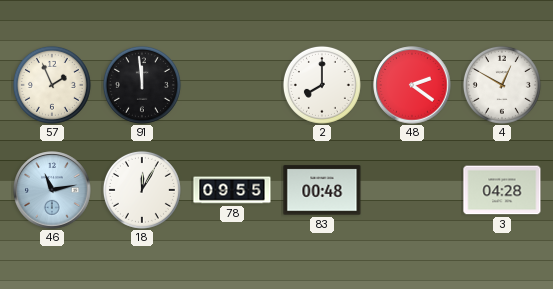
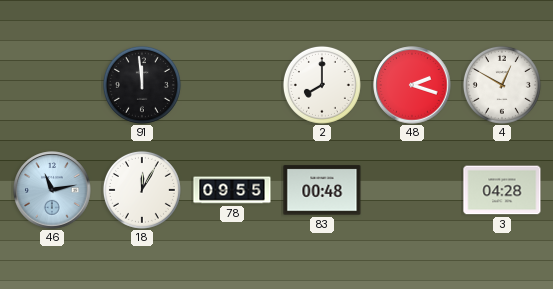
57: 1:56 -> none (52, 85)
48: 2:21 -> 2:18 (412, 85)
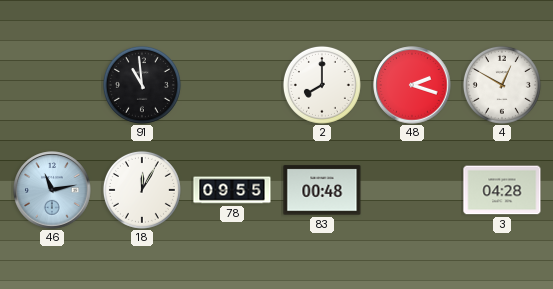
91: 11:59 -> 10:59 (142, 85)
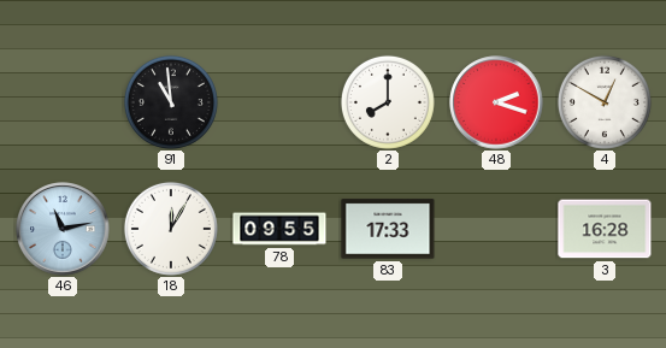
83: 00:48 -> 17:33 (388, 229)
3: 04:28 -> 16:28 (605, 229)
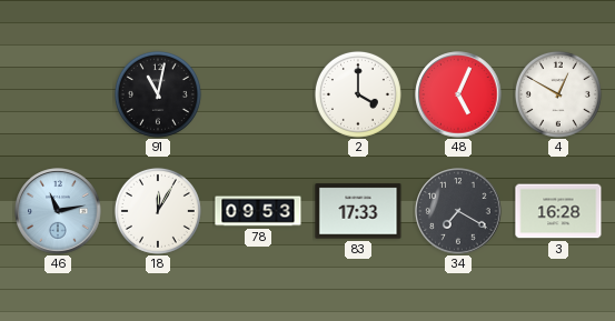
91: 10:59 -> 11:02 (158, 94)
2: 8:00 -> 4:00 (358, 94)
48: 2:18 -> 5:04 (458, 94)
78: 09:55 -> 09:53 (258, 211)
34: none -> 7:20 (458, 211)
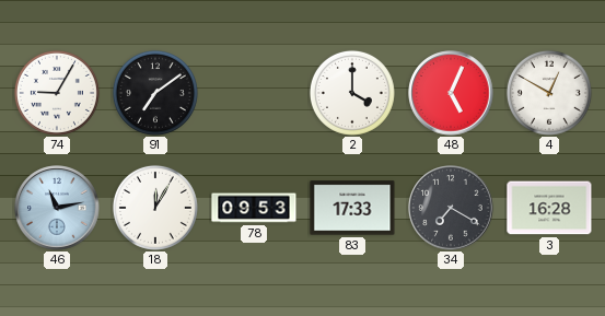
74: none -> 9:05 (57, 93)
91: 11:02 -> 7:09 (155, 93)
